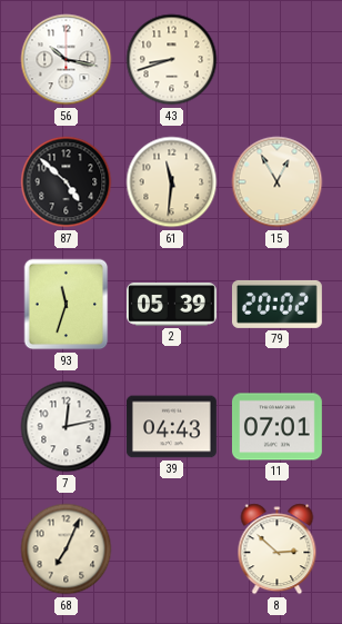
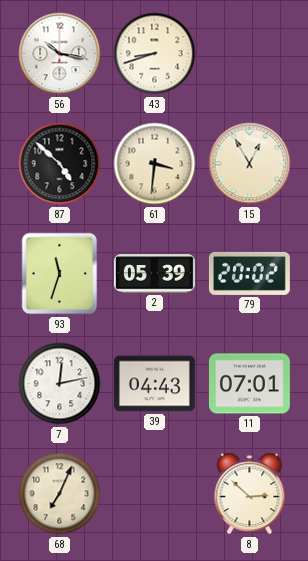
61: 11:31 -> 3:31 (155, 164)
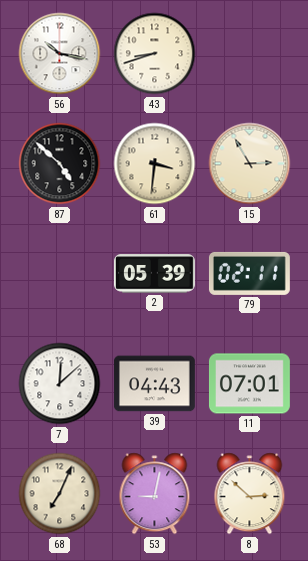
15: 12:55 -> 2:55 (250, 164)
93: 11:33 -> none (60, 274)
79: 20:02 -> 02:11 (249, 273)
7: 12:13 -> 12:08 (60, 384)
53: none -> 9:02 (155, 494)
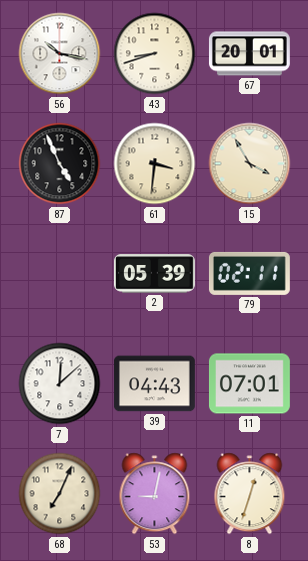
67: none -> 20:01 (249, 54)
87: 4:52 -> 4:56 (60, 164)
15: 2:55 -> 3:55 (250, 164)
8: 2:52 -> 12:33 (250, 494)
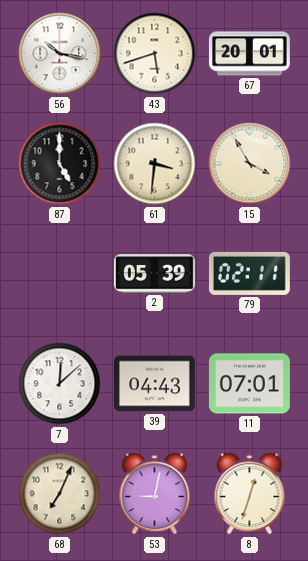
43: 8:42 -> 5:42 (155, 54)
87: 4:56 -> 5:00 (60, 164)
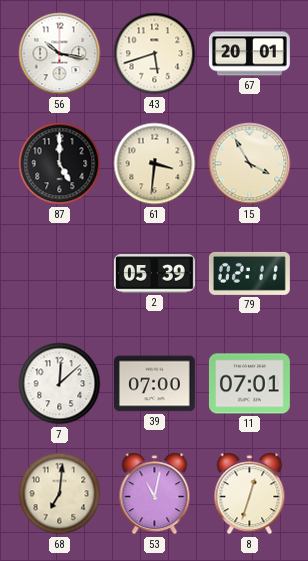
39: 04:43 -> 07:00 (154, 384)
68: 7:04 -> 7:01 (60, 494)
53: 9:02 -> 11:02 (155, 494)
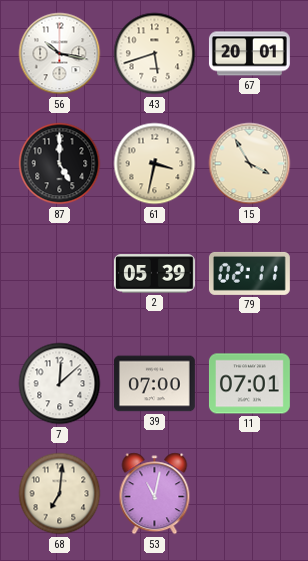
61: 3:31 -> 3:32 (155, 164)
8: 12:33 -> none (250, 494)
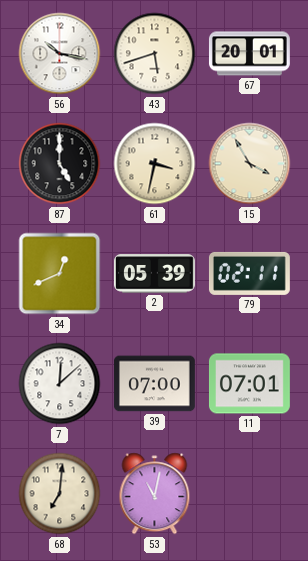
34: none -> 12:41 (60, 274)
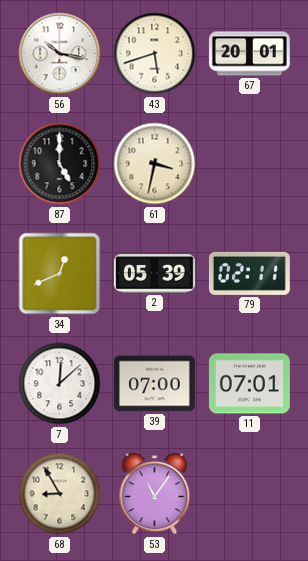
15: 3:55 -> none (250, 164)
68: 7:01 -> 8:55 (60, 494)
53: 11:02 -> 11:06 (155, 494)
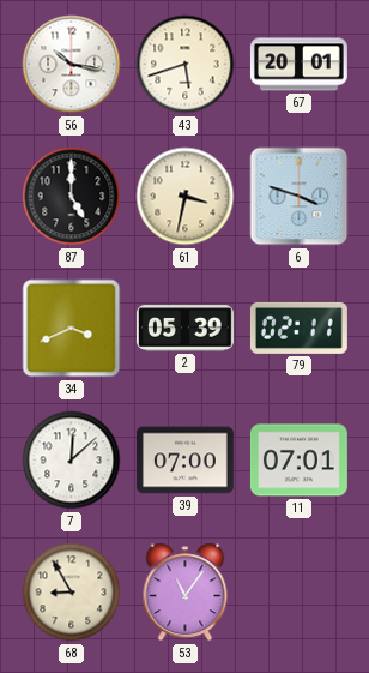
6: none -> 3:48 (300, 197)
34: 12:41 -> 3:41 (72, 329)
